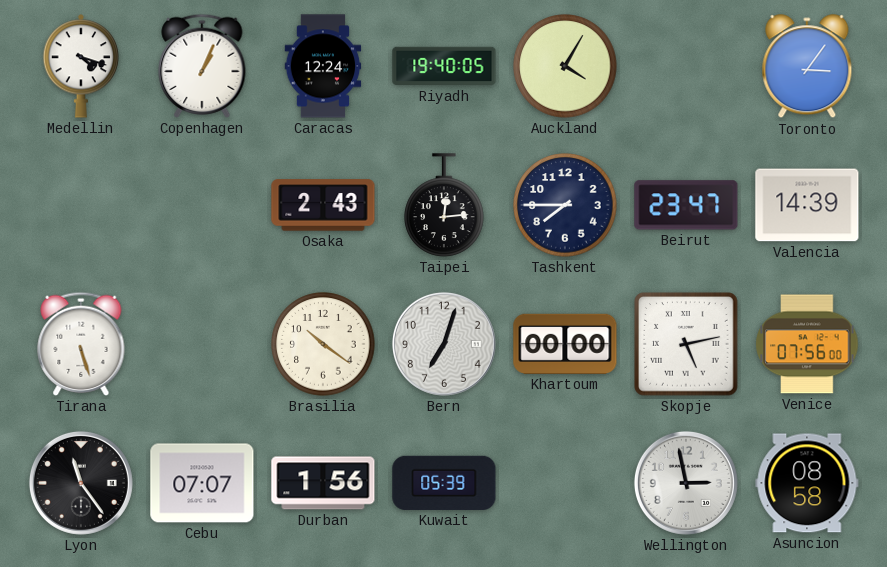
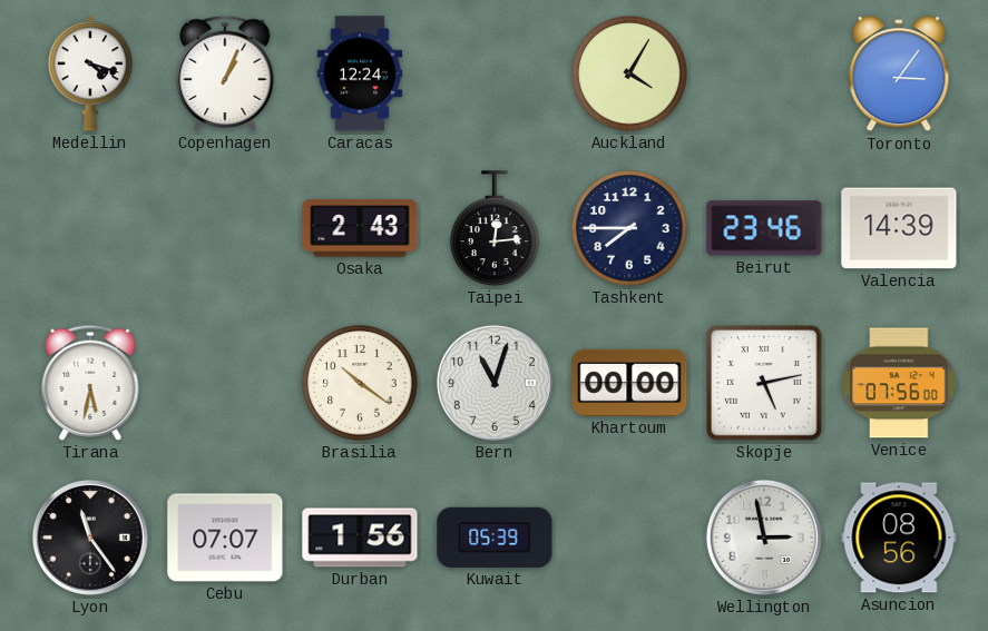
Riyadh: 19:40 -> none (444, 66)
Beirut: 23:47 -> 23:46 (764, 228)
Tirana: 5:27 -> 5:32 (90, 383)
Bern: 7:03 -> 11:03 (495, 383)
Asuncion: 08:58 -> 08:56 (899, 538)
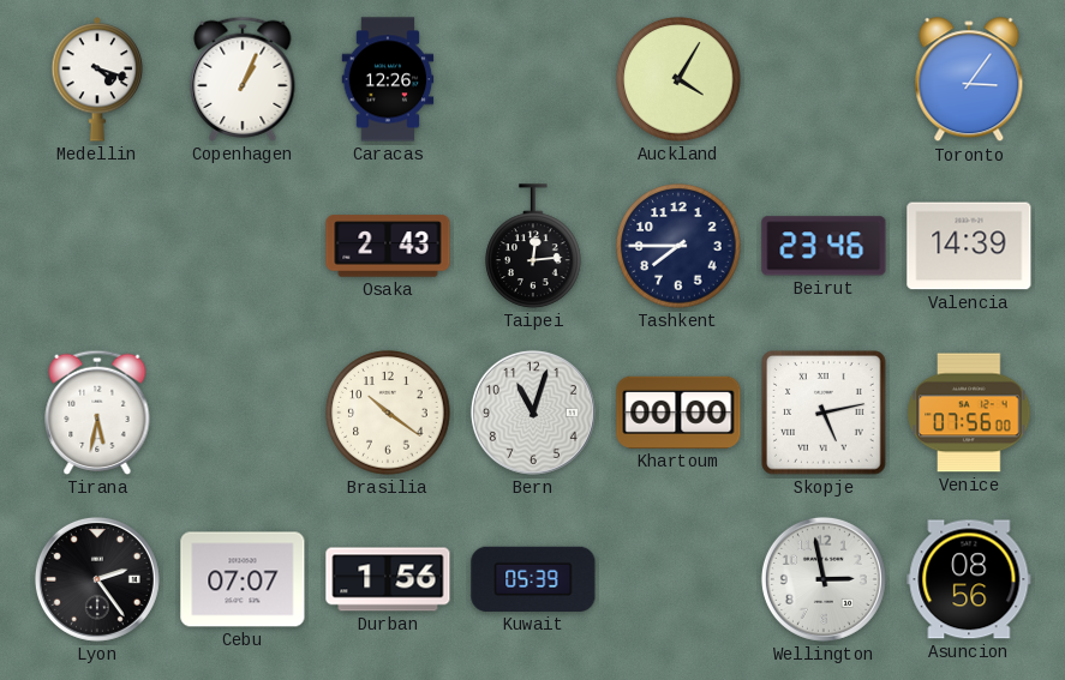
Caracas: 12:24 -> 12:26 (388, 79)
Lyon: 11:24 -> 2:24 (97, 579)
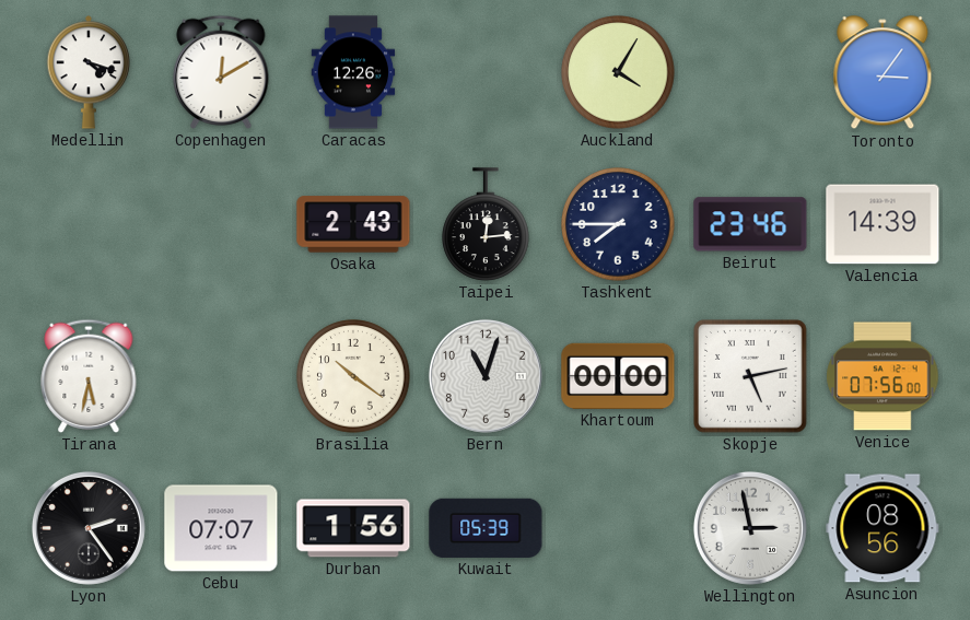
Copenhagen: 1:04 -> 12:10 (221, 72)
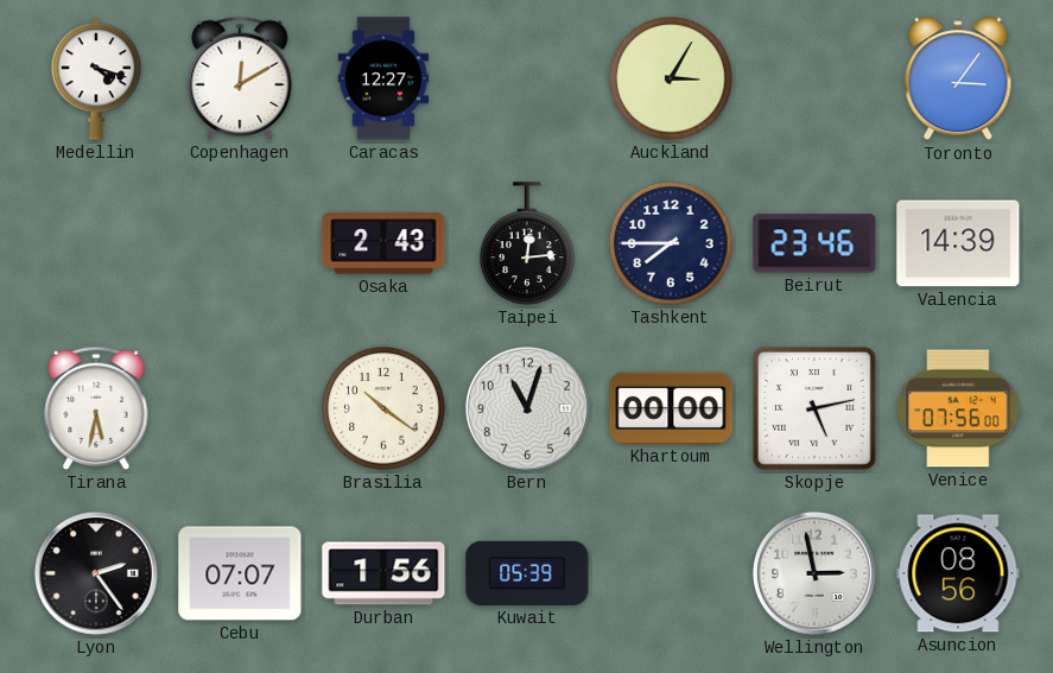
Caracas: 12:26 -> 12:27 (383, 78)
Auckland: 4:05 -> 3:05 (671, 78)
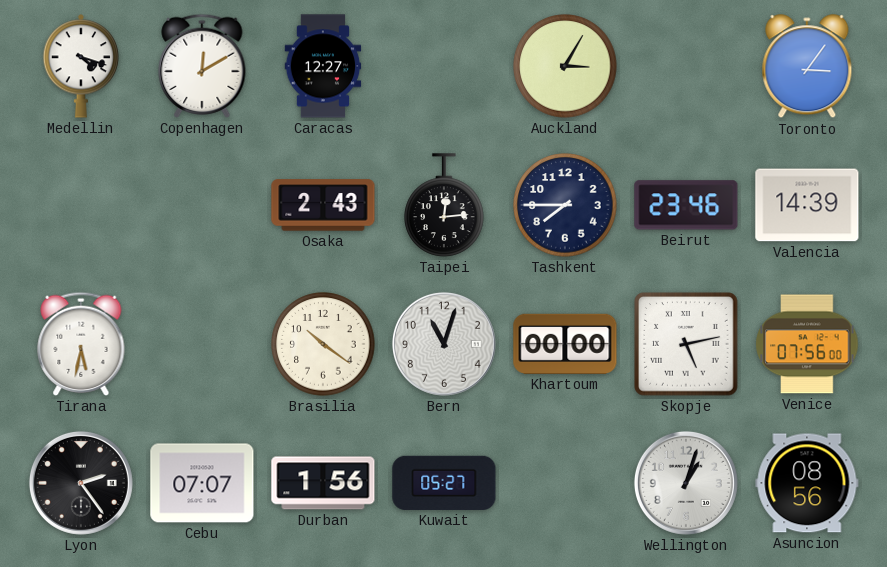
Kuwait: 05:39 -> 05:27 (444, 483)
Wellington: 2:58 -> 1:03 (686, 483)
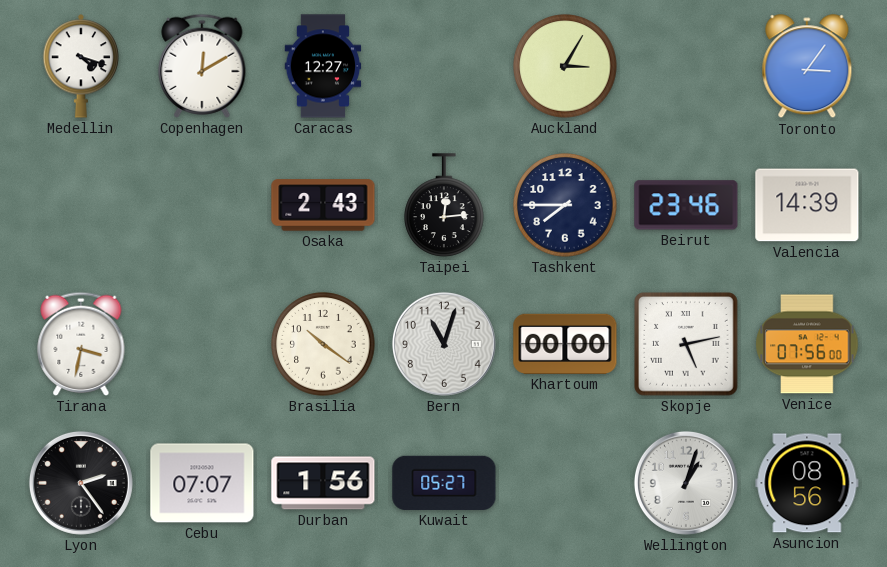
Tirana: 5:32 -> 3:32 (81, 344)
